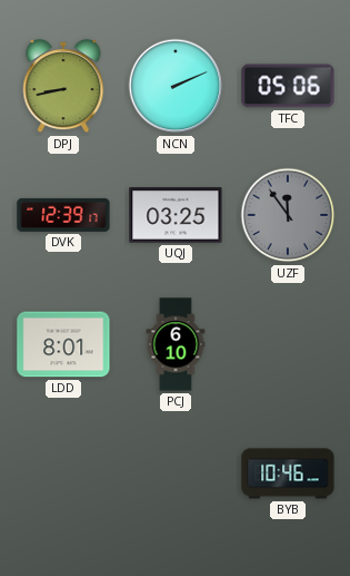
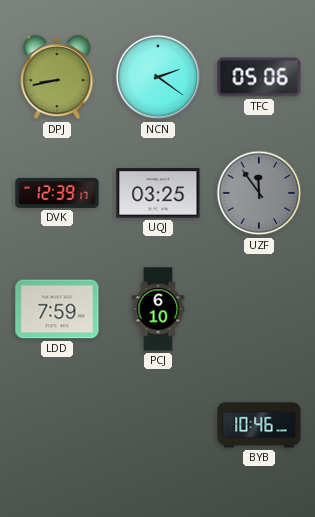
NCN: 2:11 -> 2:21 (158, 77)
LDD: 8:01 -> 7:59 (57, 309)
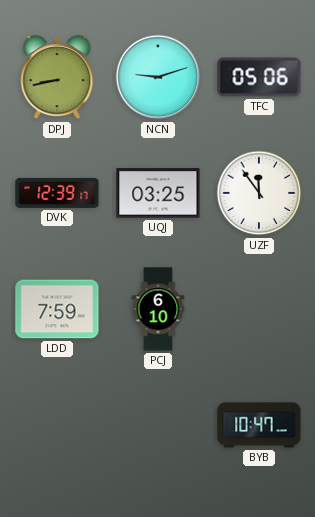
NCN: 2:21 -> 9:12 (158, 77)
UZF dial: grey -> white (259, 193)
BYB: 10:46 -> 10:47 (259, 425)
